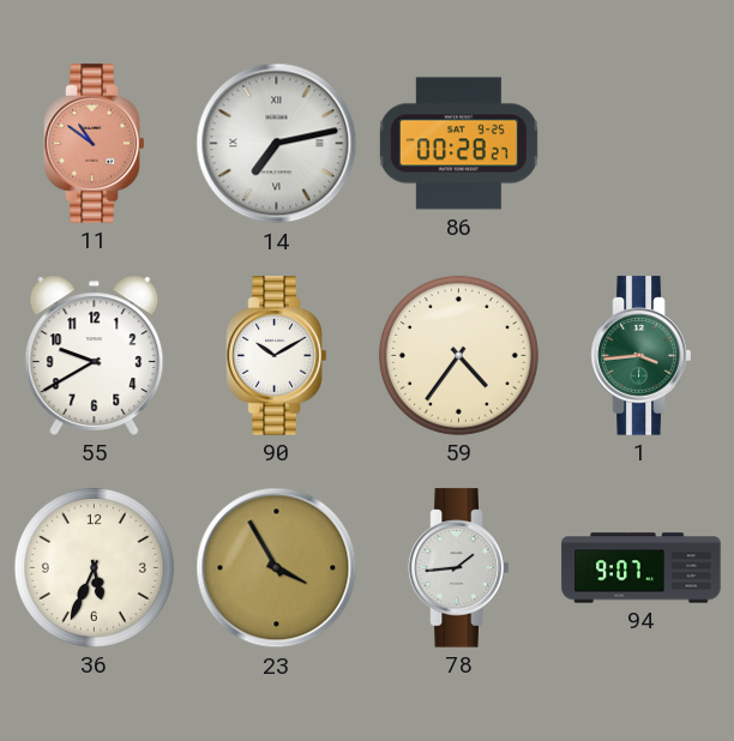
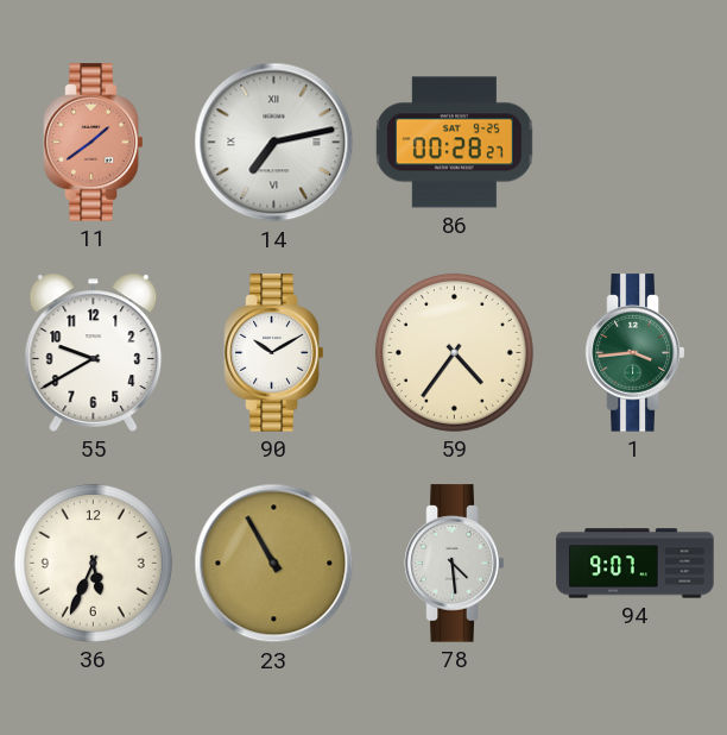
11: 10:51 -> 1:39 (94, 143)
23: 3:55 -> 10:55 (274, 564)
78: 1:44 -> 4:29 (455, 564)
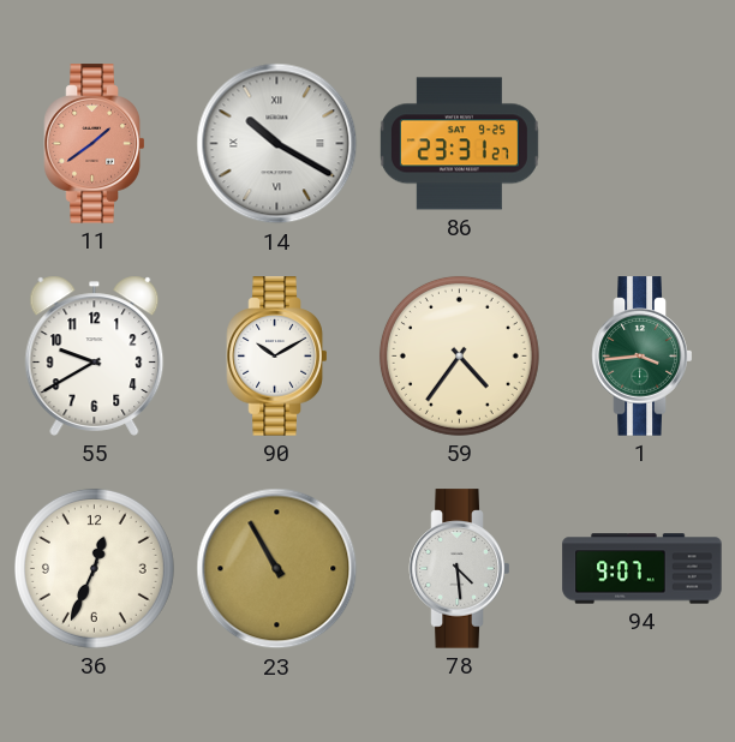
14: 7:13 -> 10:20 (277, 144)
86: 00:28 -> 23:31 (459, 144)
36: 5:34 -> 12:34 (94, 568)
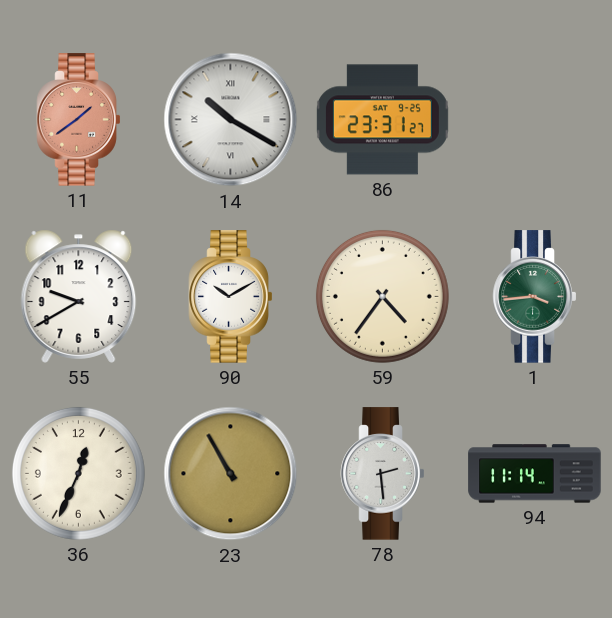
78: 4:29 -> 2:29 (383, 474)
94: 9:07 -> 11:14 (535, 474)
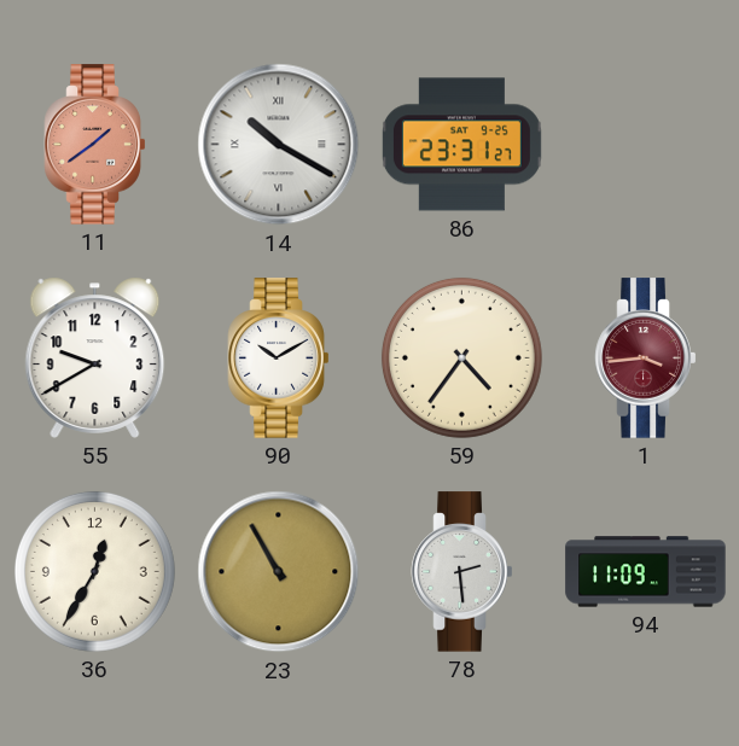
1 dial: green -> burgundy (646, 359)
36: 12:34 -> 12:35 (94, 571)
94: 11:14 -> 11:09 (646, 572)
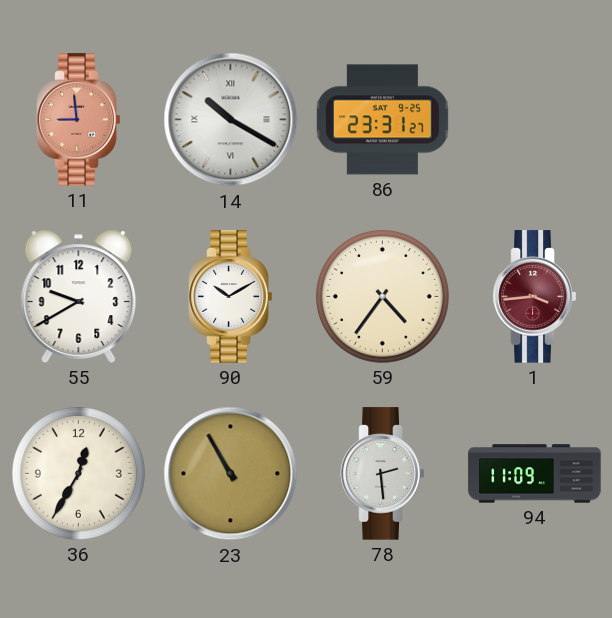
11: 1:39 -> 8:59 (79, 120)
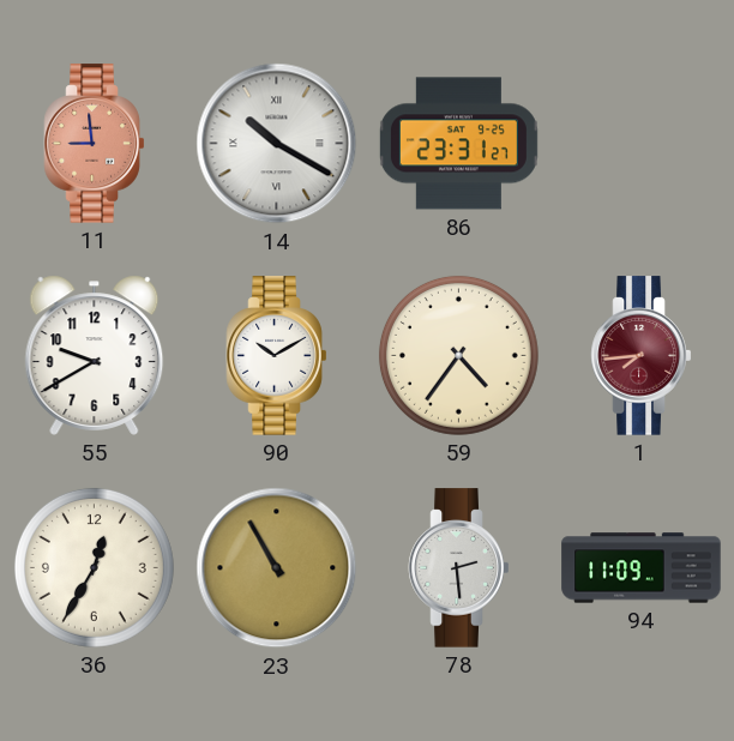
1: 3:44 -> 7:44 (642, 356)
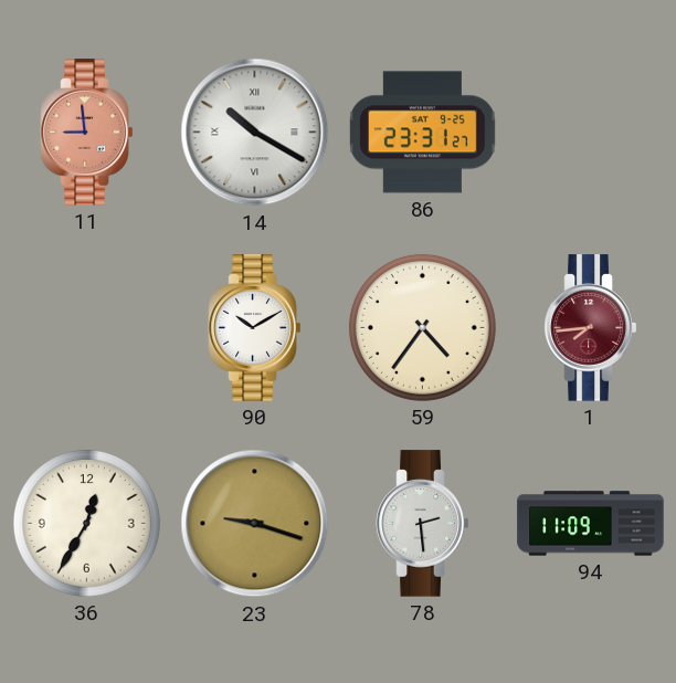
55: 9:40 -> none (95, 355)
23: 10:55 -> 9:18 (255, 524)
